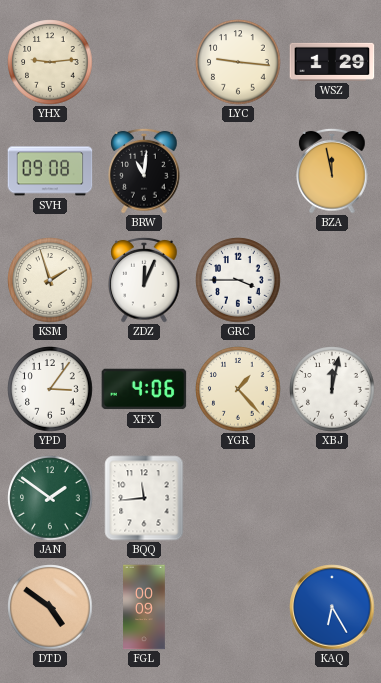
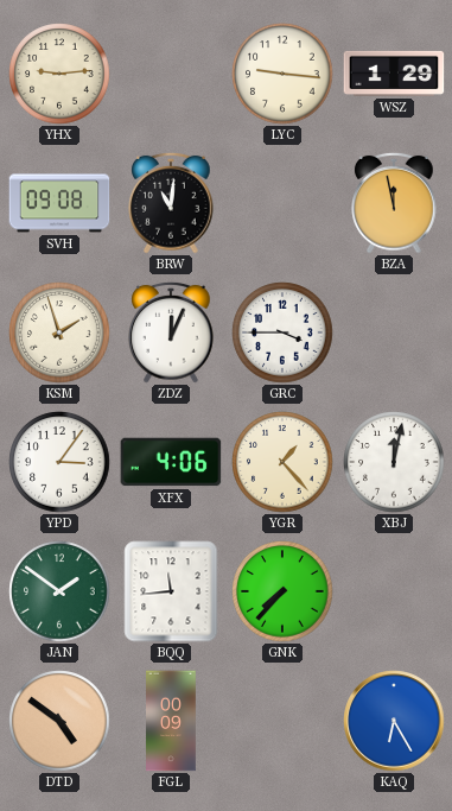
GNK: none -> 7:37 (282, 591)
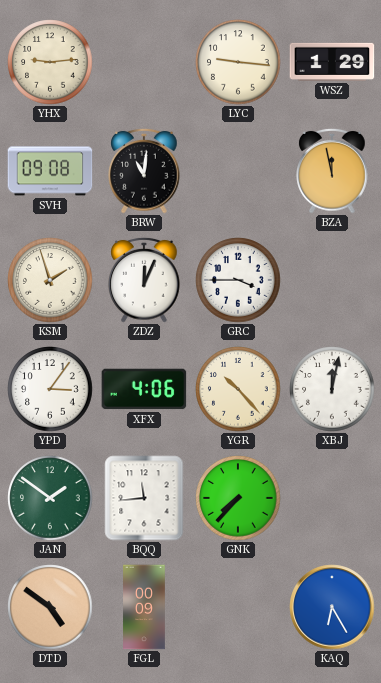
YGR: 1:23 -> 10:23 (238, 389)
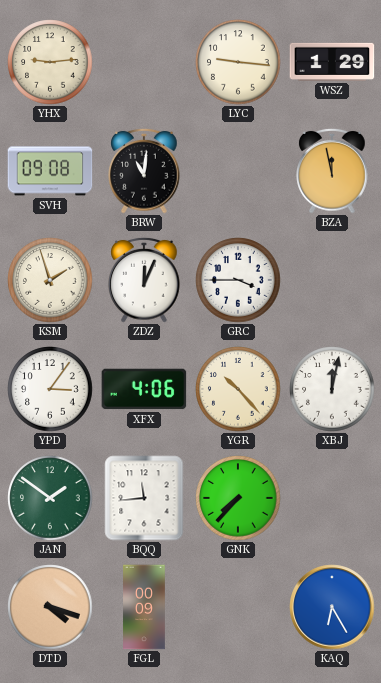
DTD: 4:51 -> 4:18 (50, 607)
